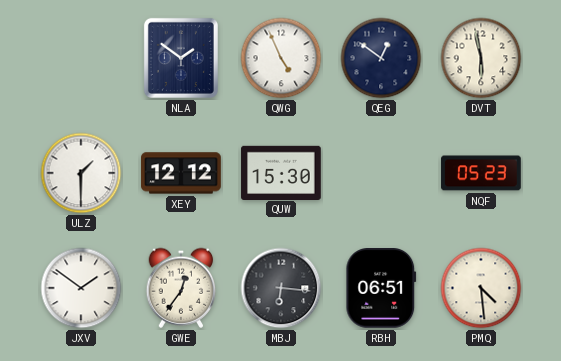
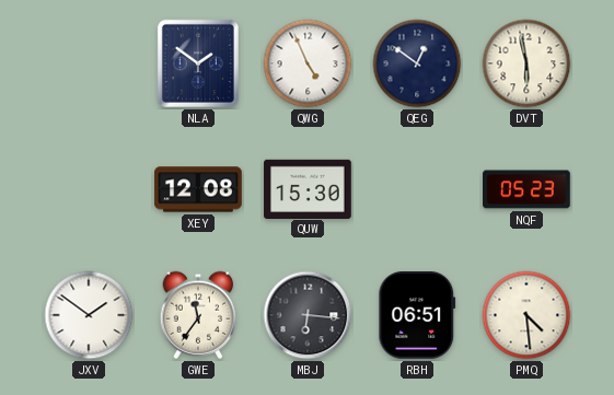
ULZ: 1:30 -> none (81, 173)
XEY: 12:12 -> 12:08 (198, 189)
GWE: 12:36 -> 11:36 (198, 315)
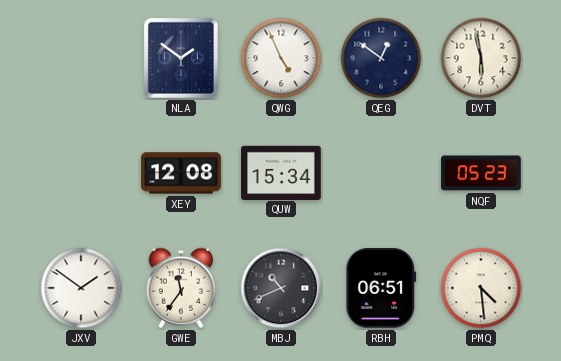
QUW: 15:30 -> 15:34 (281, 172)
MBJ: 6:16 -> 10:41 (281, 288)
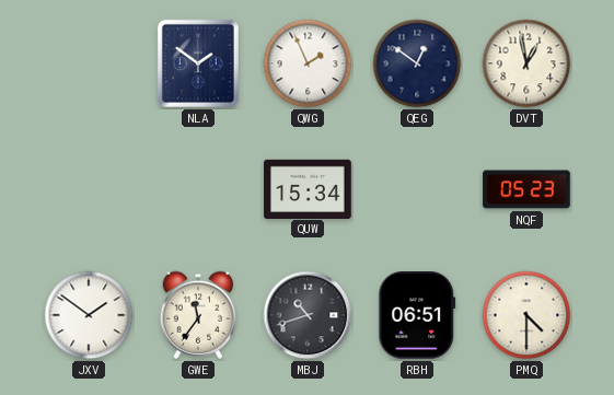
QWG: 4:56 -> 1:56 (308, 63)
DVT: 5:58 -> 12:58 (526, 63)
XEY: 12:08 -> none (181, 173)
MBJ: 10:41 -> 10:42 (308, 315)
PMQ: 4:29 -> 4:30 (526, 315)
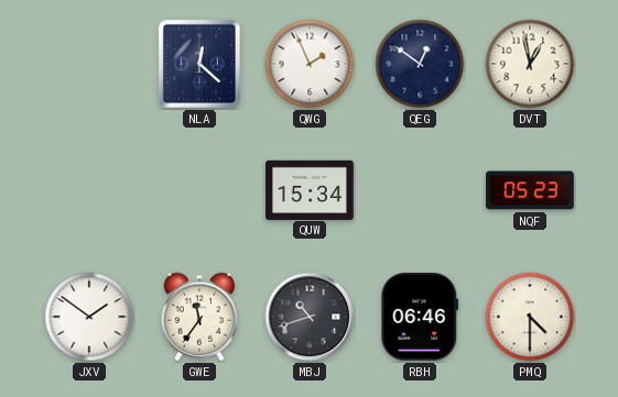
NLA: 1:51 -> 12:22 (199, 64)
RBH: 06:51 -> 06:46 (420, 318)
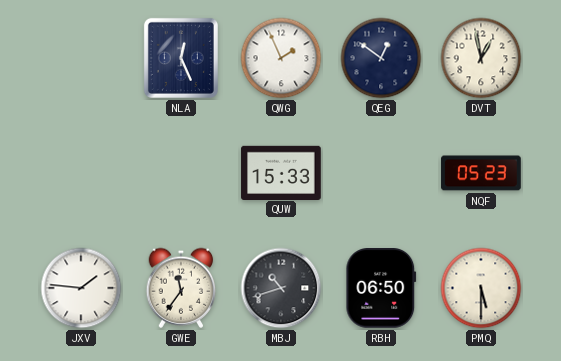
NLA: 12:22 -> 12:26 (181, 58)
QUW: 15:34 -> 15:33 (281, 172)
JXV: 1:51 -> 1:46 (81, 288)
RBH: 06:46 -> 06:50 (381, 289)
PMQ: 4:30 -> 5:30 (481, 288)
